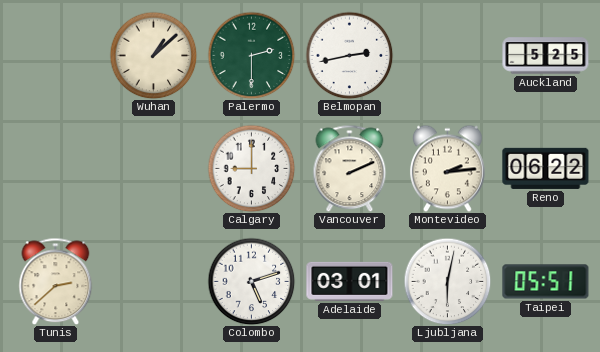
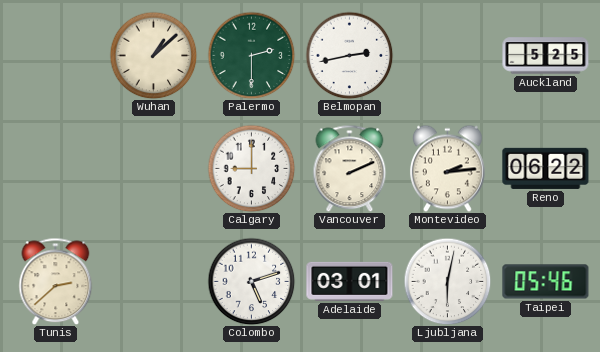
Taipei: 05:51 -> 05:46 (546, 282)
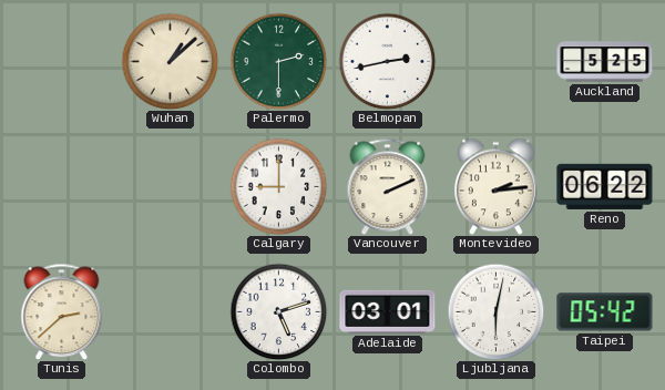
Taipei: 05:46 -> 05:42 (605, 312)
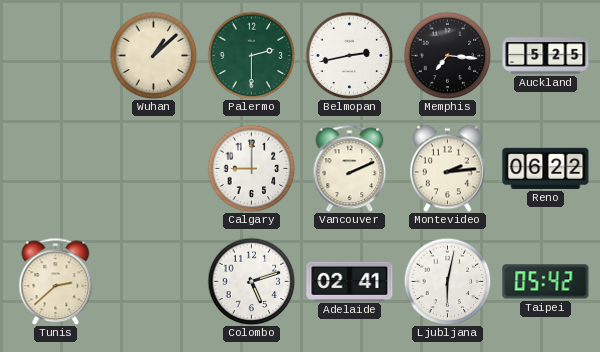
Memphis: none -> 7:16 (447, 55)
Adelaide: 03:01 -> 02:41 (350, 281)
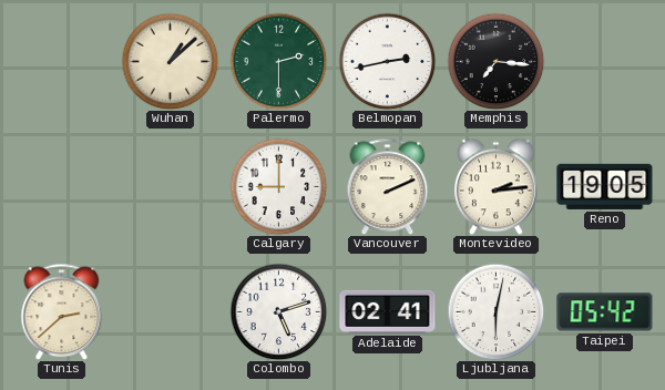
Auckland: 5:25 -> none (546, 56)
Reno: 06:22 -> 19:05 (605, 186)
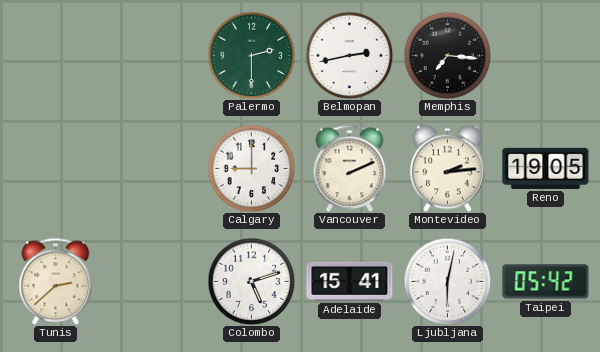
Wuhan: 1:08 -> none (170, 61)
Adelaide: 02:41 -> 15:41 (350, 281)
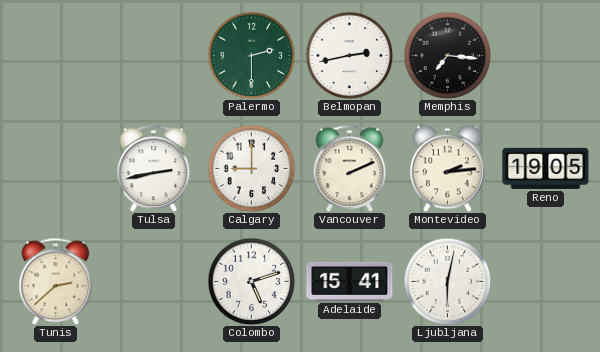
Tulsa: none -> 2:43 (154, 168)
Taipei: 05:42 -> none (546, 282)
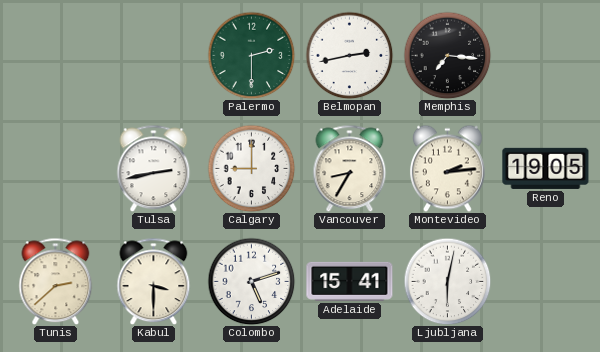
Vancouver: 2:11 -> 8:35 (350, 168)
Kabul: none -> 3:30 (154, 281)
